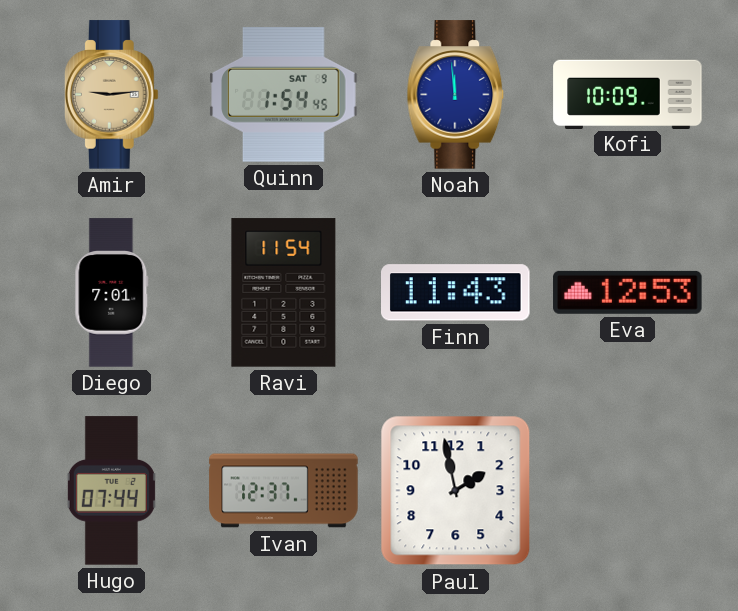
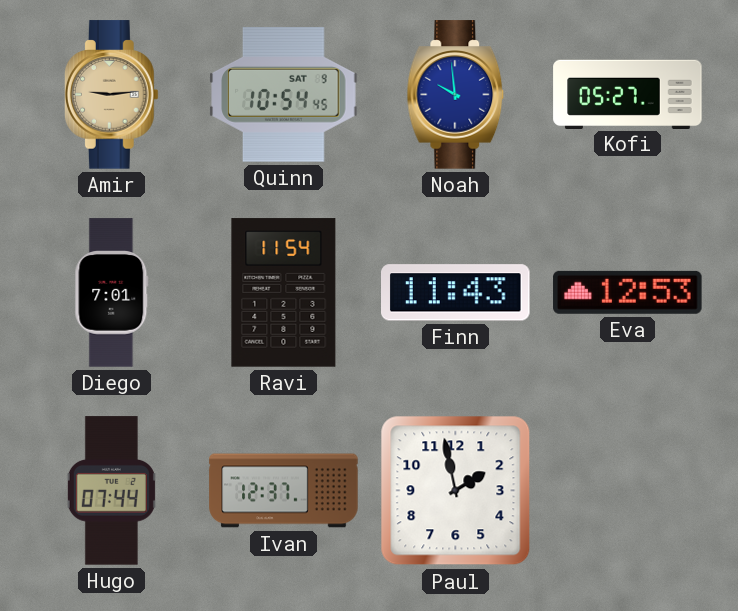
Quinn: 1:54 -> 10:54 (284, 95)
Noah: 11:59 -> 9:59 (456, 95)
Kofi: 10:09 -> 05:27 (628, 94)
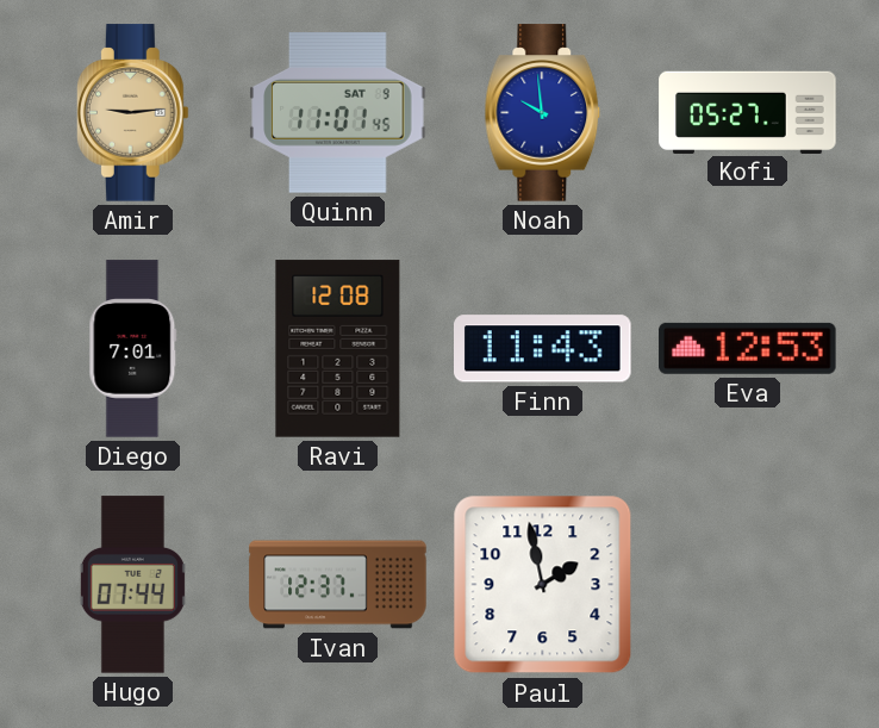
Quinn: 10:54 -> 11:01 (338, 113)
Ravi: 11:54 -> 12:08 (338, 349)
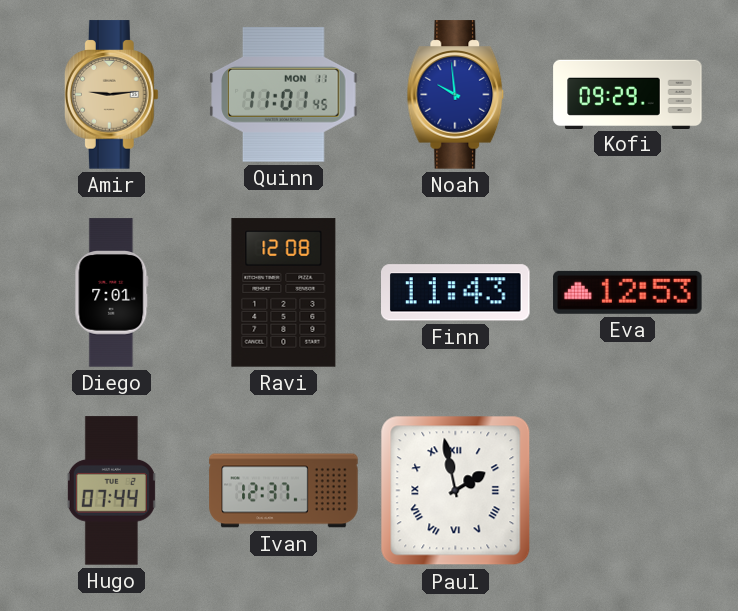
Quinn date: SAT 9 -> MON 11 (284, 95)
Kofi: 05:27 -> 09:29 (628, 94)
Paul numerals: Arabic -> Roman (456, 491)
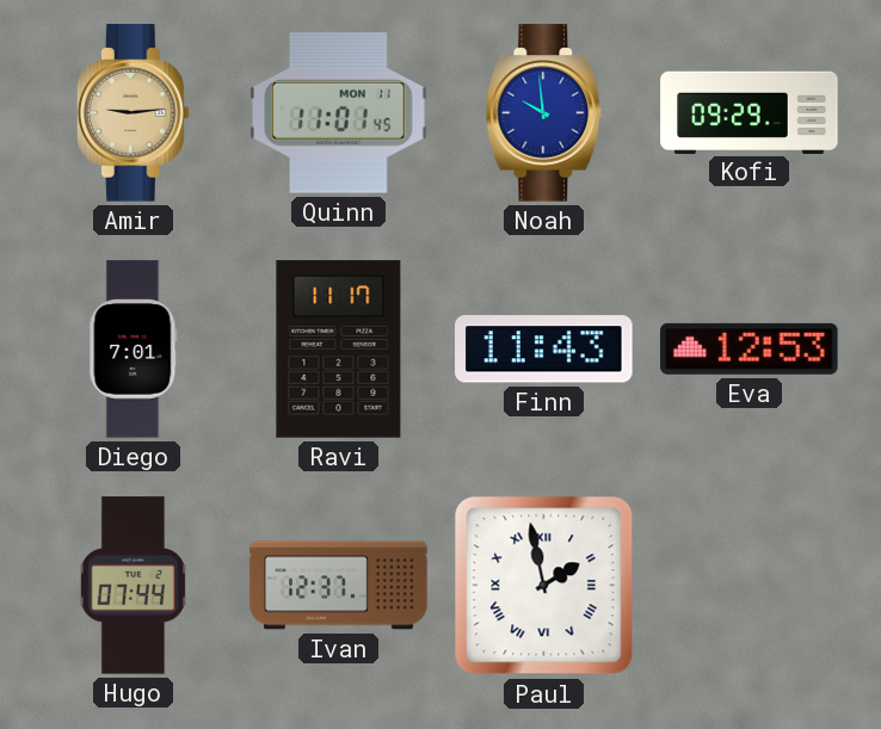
Ravi: 12:08 -> 11:17 (339, 350)
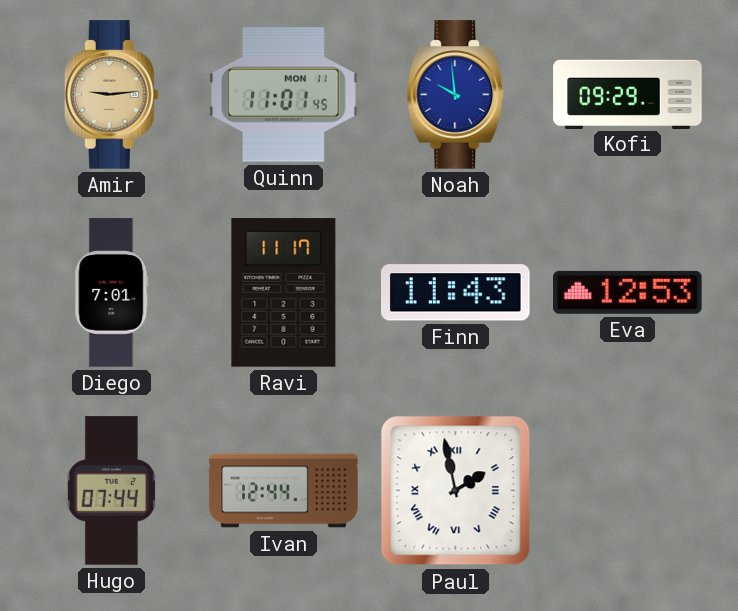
Ivan: 12:37 -> 12:44 (284, 491)
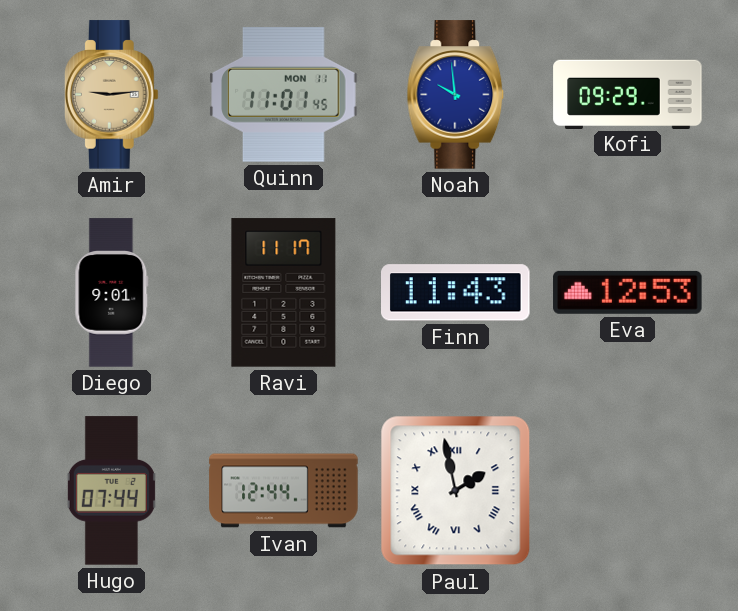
Diego: 7:01 -> 9:01 (112, 293)
